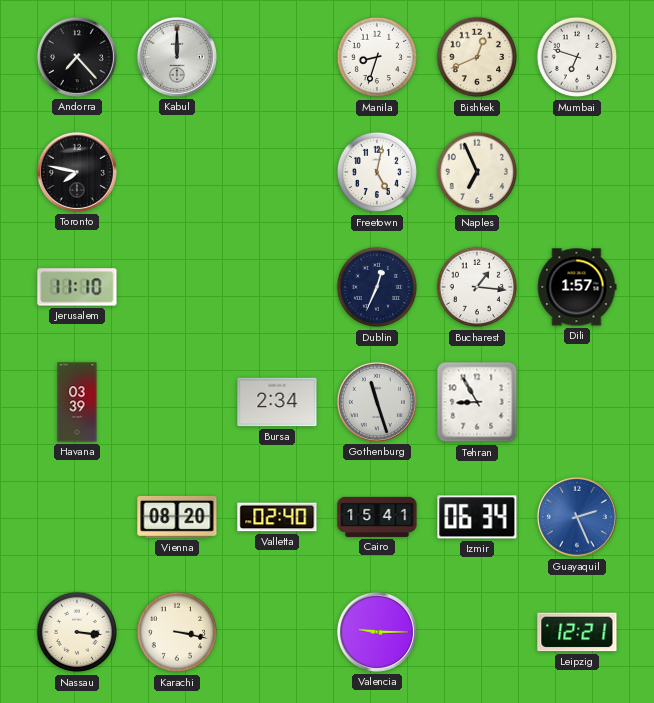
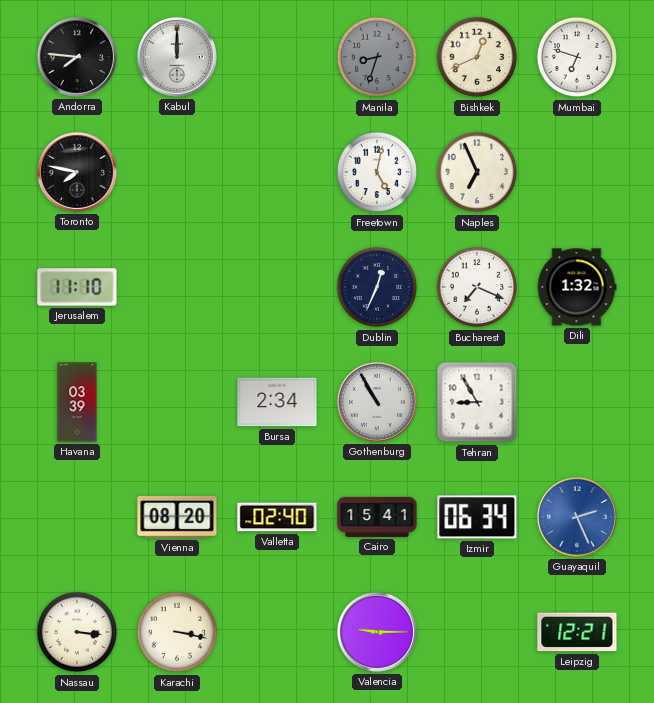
Andorra: 7:23 -> 7:46 (77, 57)
Manila dial: white -> grey (377, 57)
Bucharest: 1:16 -> 7:19 (477, 287)
Dili: 1:57 -> 1:32 (577, 287)
Gothenburg: 11:27 -> 10:55 (377, 402)
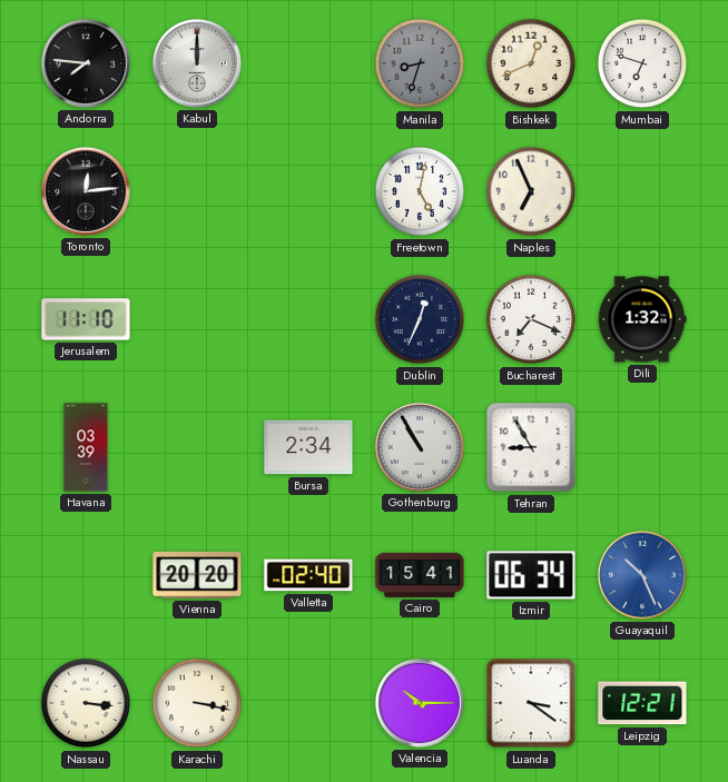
Toronto: 7:47 -> 12:14 (86, 191)
Vienna: 08:20 -> 20:20 (197, 575)
Guayaquil: 2:26 -> 10:26 (642, 575)
Valencia: 9:15 -> 10:15 (420, 703)
Luanda: none -> 3:21 (531, 703)
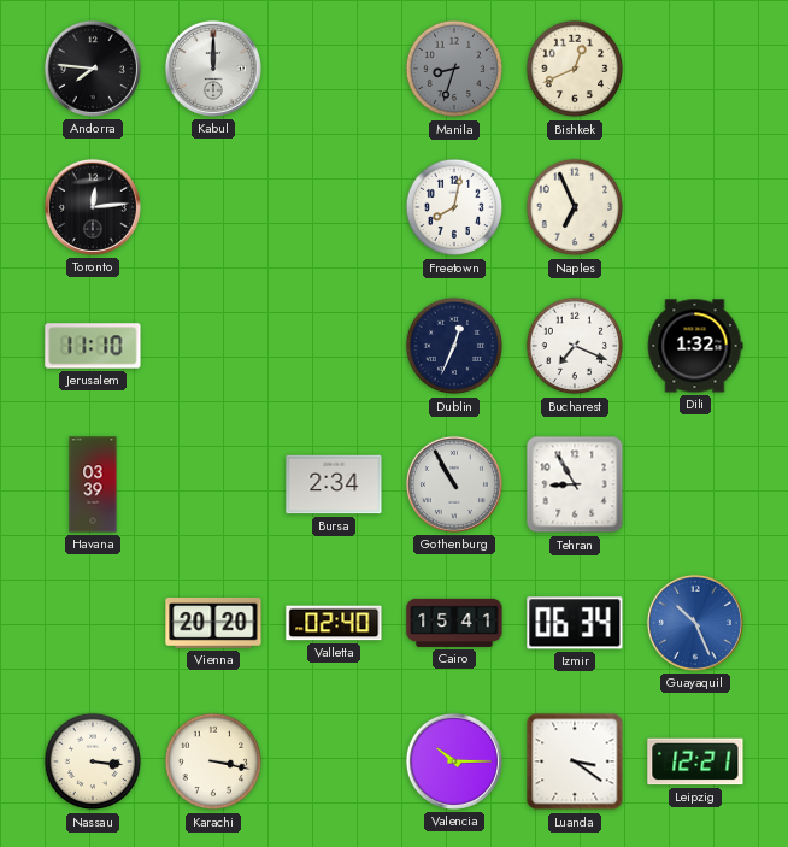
Mumbai: 6:48 -> none (642, 63)
Freetown: 5:02 -> 8:02 (454, 207)
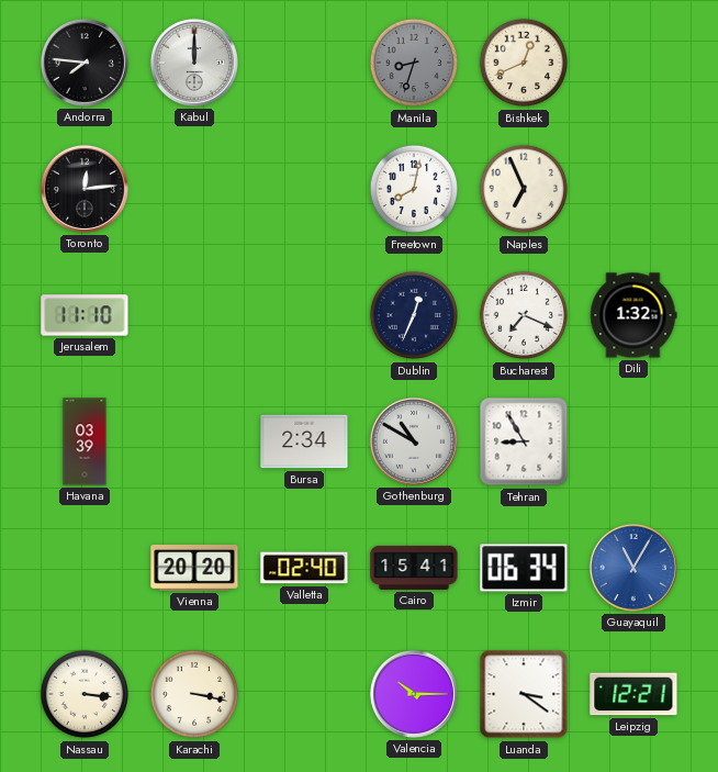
Gothenburg: 10:55 -> 10:50 (414, 441)
Guayaquil: 10:26 -> 11:05 (633, 568)
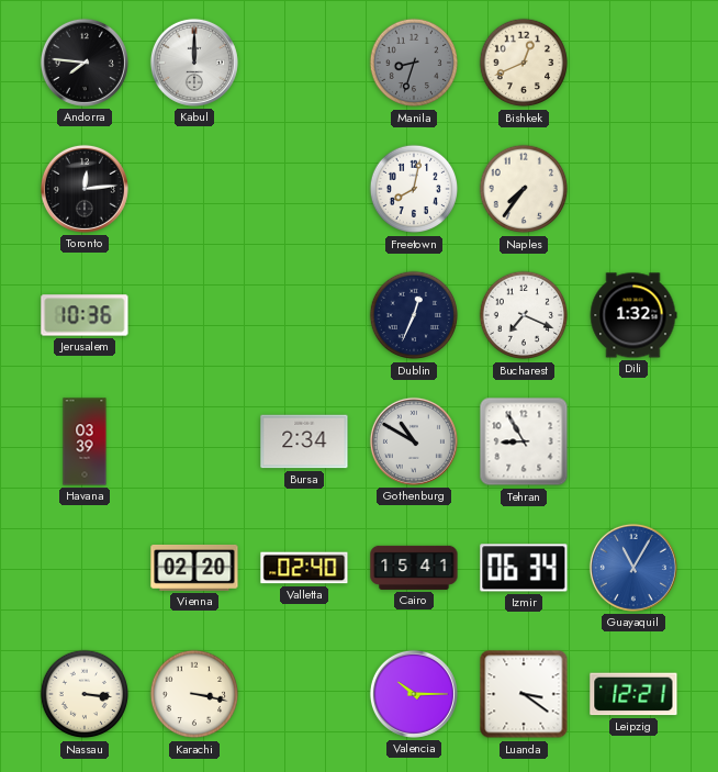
Naples: 6:56 -> 7:36 (524, 189)
Jerusalem: 11:10 -> 10:36 (85, 315)
Vienna: 20:20 -> 02:20 (194, 568)
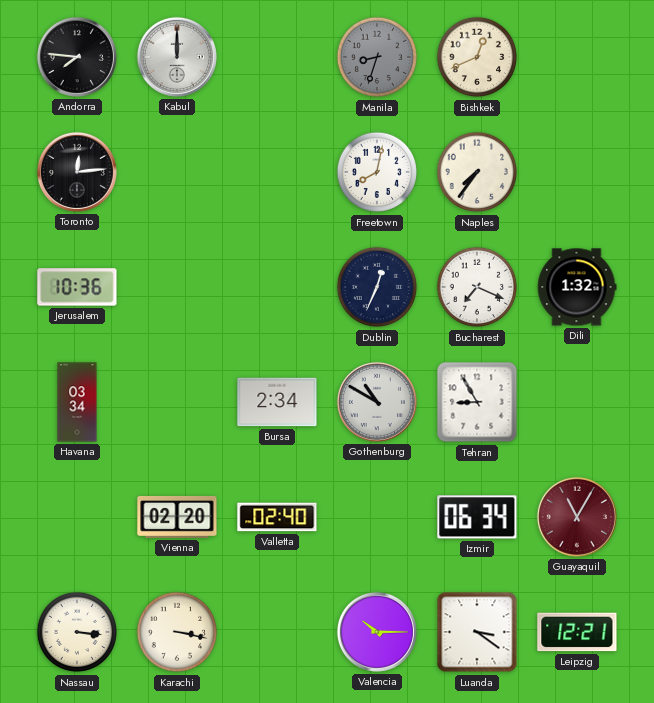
Havana: 03:39 -> 03:34 (77, 402)
Cairo: 15:41 -> none (414, 568)
Guayaquil dial: blue -> burgundy (577, 517)
